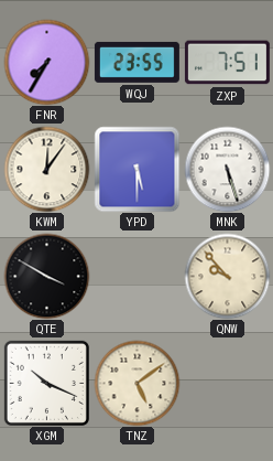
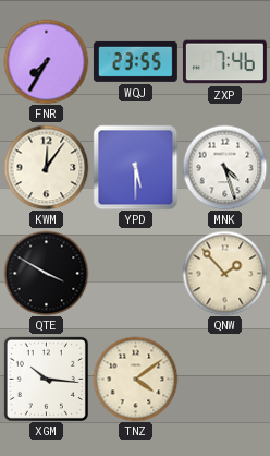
ZXP: 7:51 -> 7:46 (224, 62)
MNK: 5:27 -> 4:27 (224, 167)
QNW: 9:53 -> 1:53 (224, 273)
XGM: 10:19 -> 10:16 (46, 379)
TNZ: 5:09 -> 4:09 (135, 379)
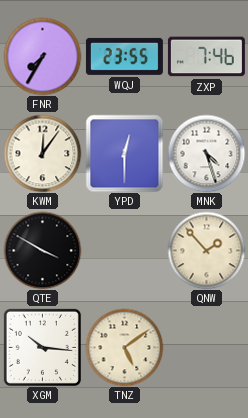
YPD: 5:30 -> 12:30 (124, 153)
TNZ: 4:09 -> 5:09 (124, 347)
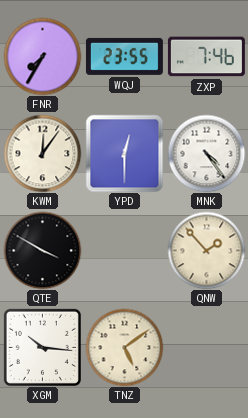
MNK: 4:27 -> 4:24 (206, 153)
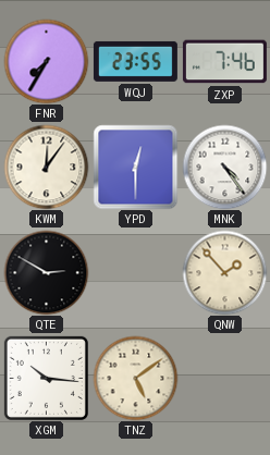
QTE: 3:50 -> 2:50 (46, 272)
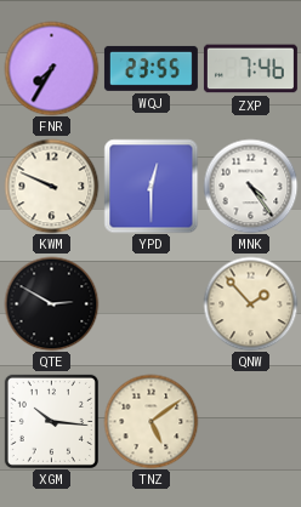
KWM: 12:06 -> 9:49 (51, 186)
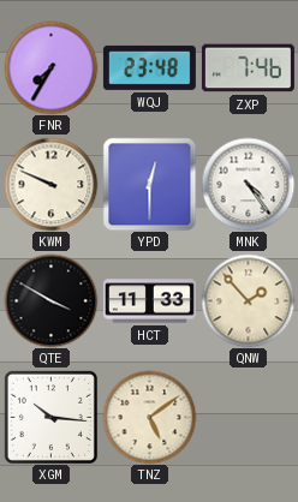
WQJ: 23:55 -> 23:48 (149, 67)
QTE: 2:50 -> 3:50 (50, 300)
HCT: none -> 11:33 (149, 301)
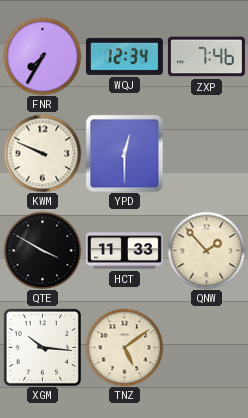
WQJ: 23:48 -> 12:34 (124, 56)
MNK: 4:24 -> none (248, 184)
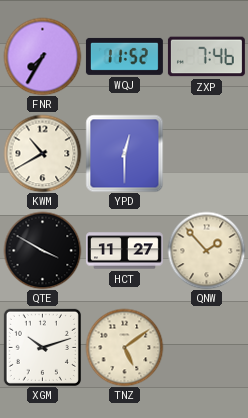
WQJ: 12:34 -> 11:52 (124, 56)
KWM: 9:49 -> 10:40 (42, 153)
HCT: 11:33 -> 11:27 (124, 251)
XGM: 10:16 -> 10:12 (42, 347)
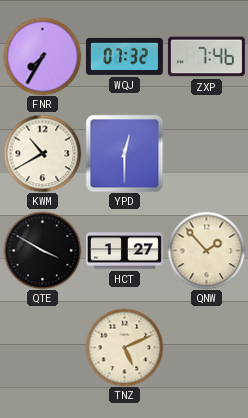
WQJ: 11:52 -> 07:32 (124, 56)
HCT: 11:27 -> 1:27 (124, 251)
XGM: 10:12 -> none (42, 347)
TNZ: 5:09 -> 5:11 (124, 347)
